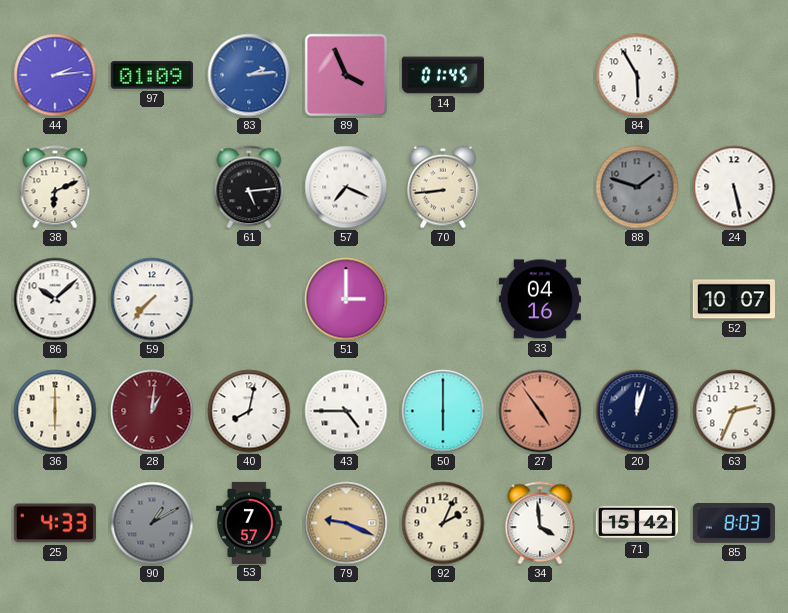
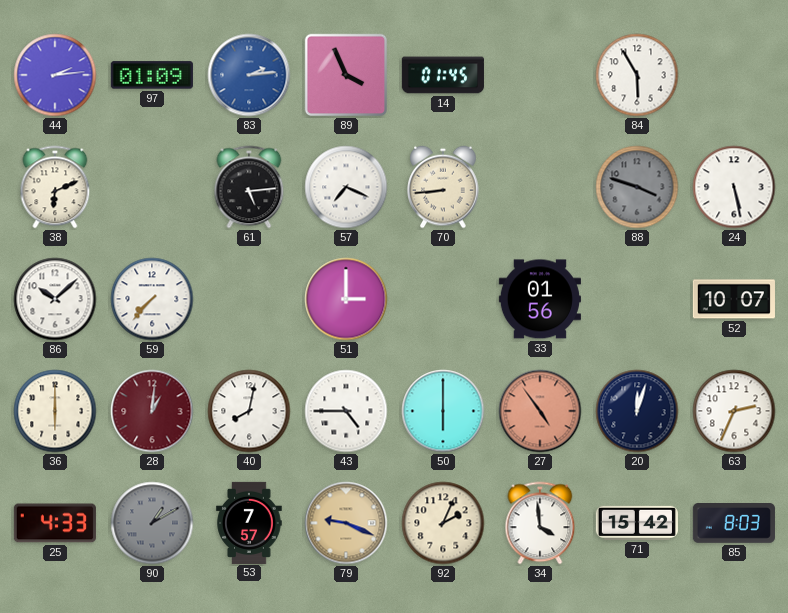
88: 1:48 -> 3:48 (637, 187)
33: 04:16 -> 01:56 (540, 299)
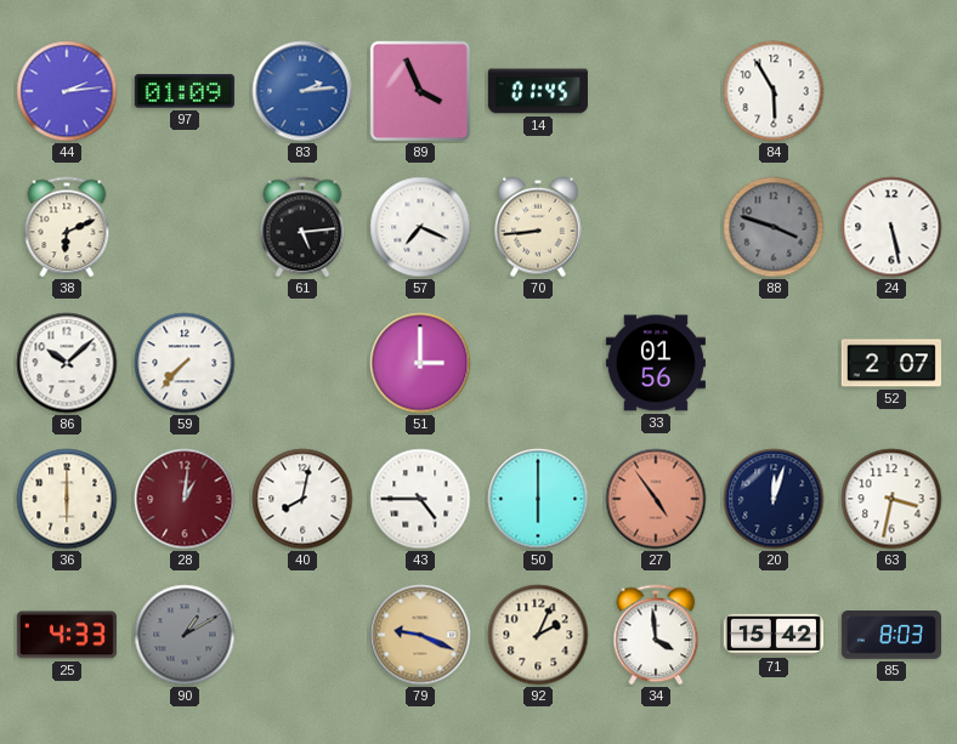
52: 10:07 -> 2:07 (891, 363)
63: 2:34 -> 3:32 (891, 499)
53: 7:57 -> none (249, 522)
